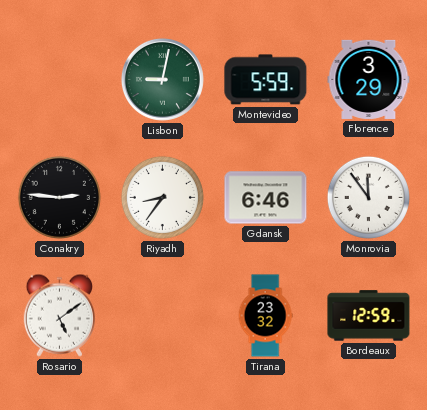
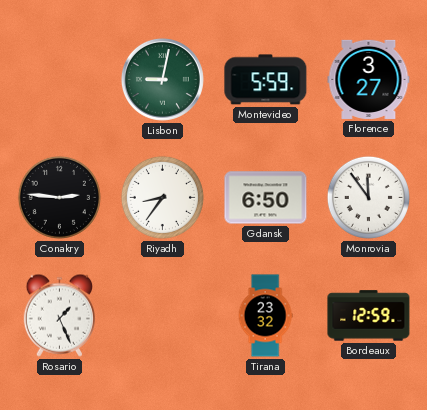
Florence: 3:29 -> 3:27 (369, 79)
Gdansk: 6:46 -> 6:50 (266, 198)
Rosario: 5:09 -> 1:26 (59, 315)
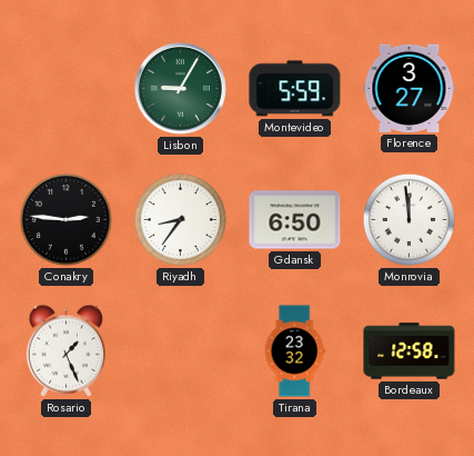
Lisbon: 9:02 -> 9:05 (180, 88)
Monrovia: 11:54 -> 11:59 (409, 219)
Bordeaux: 12:59 -> 12:58 (410, 351)
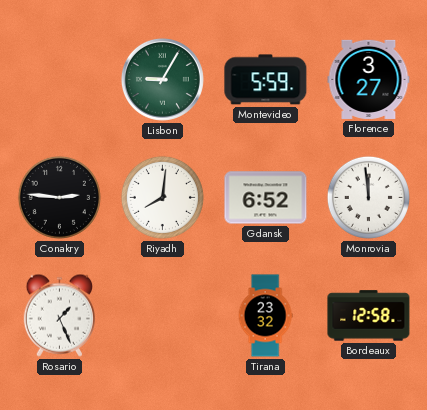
Riyadh: 8:36 -> 8:01 (162, 197)
Gdansk: 6:50 -> 6:52 (266, 198)
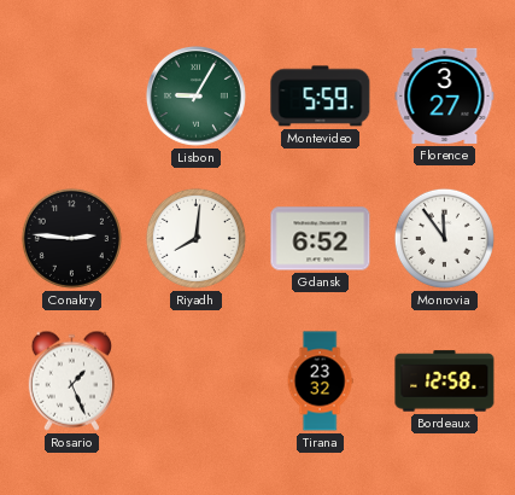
Monrovia: 11:59 -> 11:54 (444, 238)
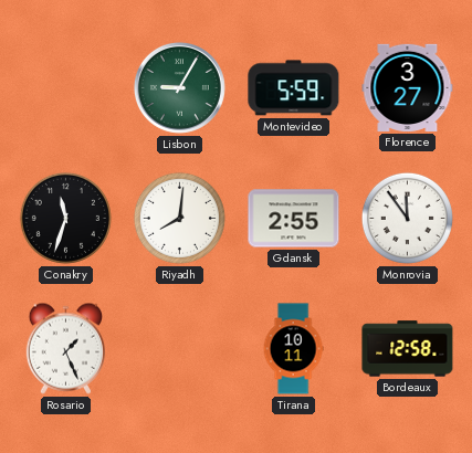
Conakry: 2:46 -> 11:33 (65, 218)
Gdansk: 6:52 -> 2:55 (294, 219)
Tirana: 23:32 -> 10:11 (293, 349)
